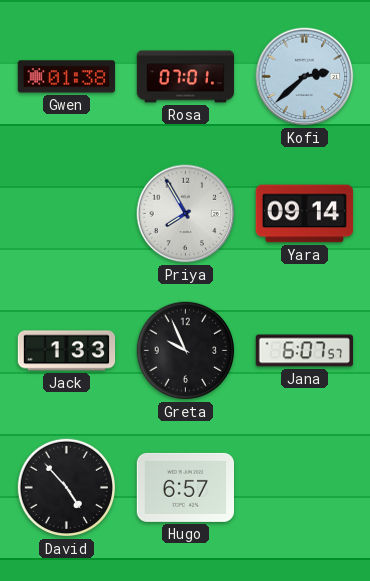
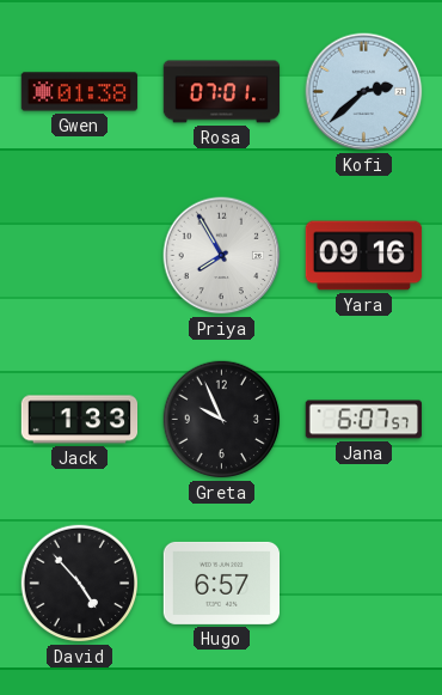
Yara: 09:14 -> 09:16 (364, 256)
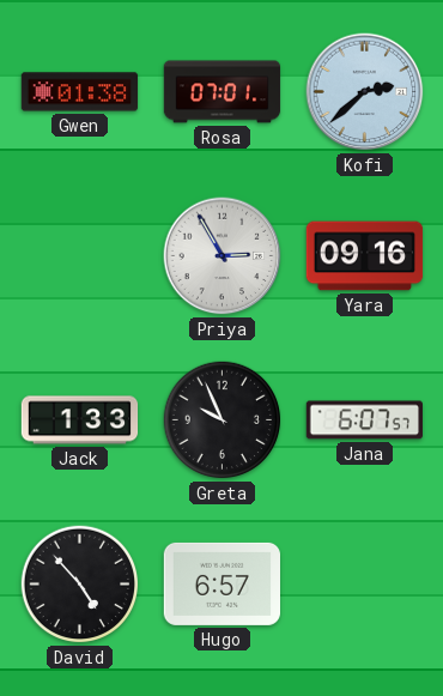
Priya: 7:55 -> 2:55 (223, 256)
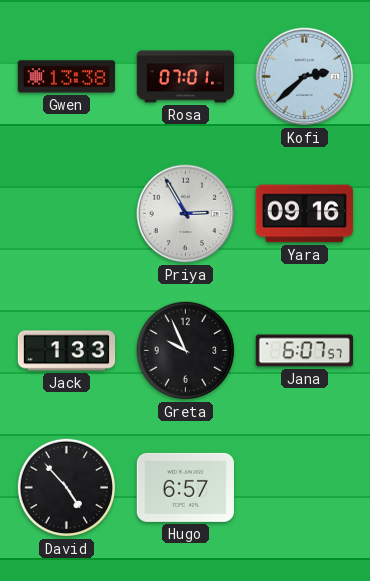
Gwen: 01:38 -> 13:38 (67, 77)
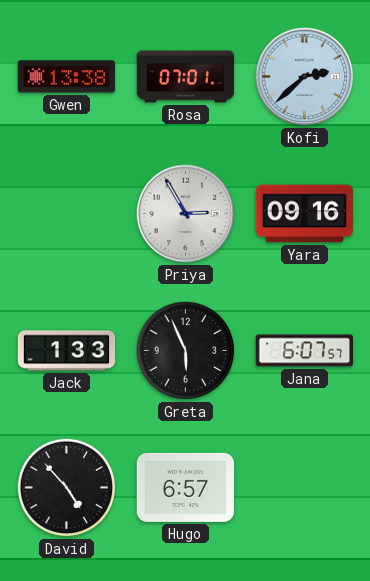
Greta: 9:56 -> 5:56 (186, 351)
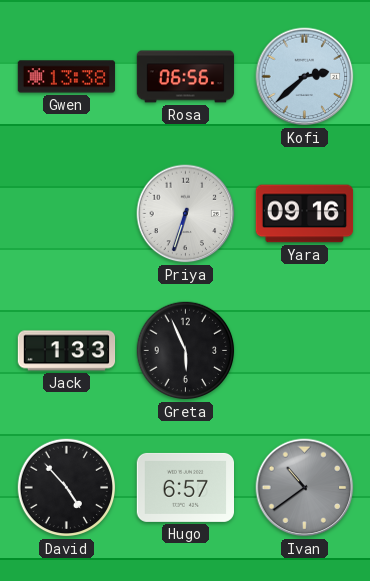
Rosa: 07:01 -> 06:56 (186, 77)
Priya: 2:55 -> 6:33 (186, 214)
Jana: 6:07 -> none (304, 351)
Ivan: none -> 10:39 (305, 488)
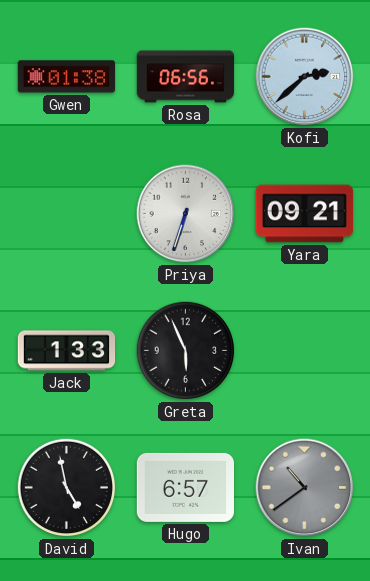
Gwen: 13:38 -> 01:38 (67, 77)
Yara: 09:16 -> 09:21 (305, 214)
David: 4:53 -> 4:58 (67, 488)
